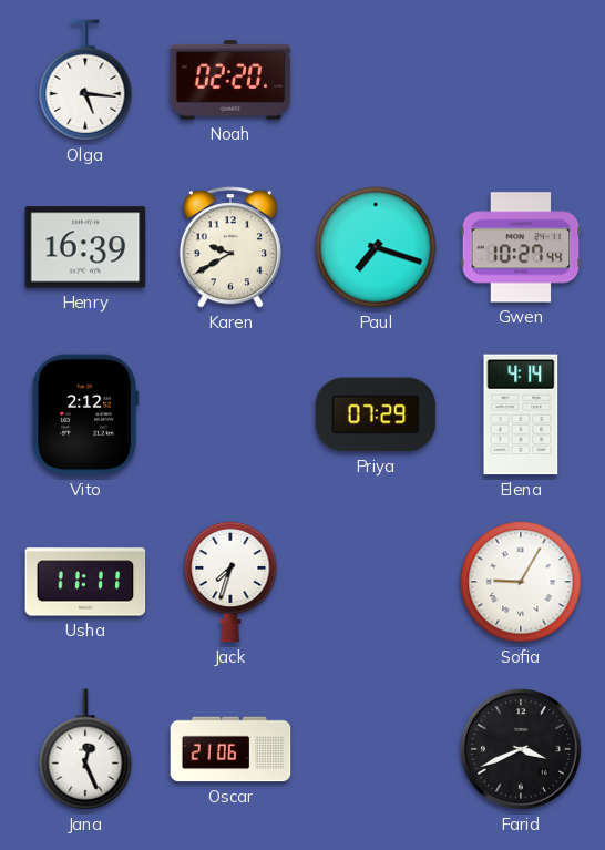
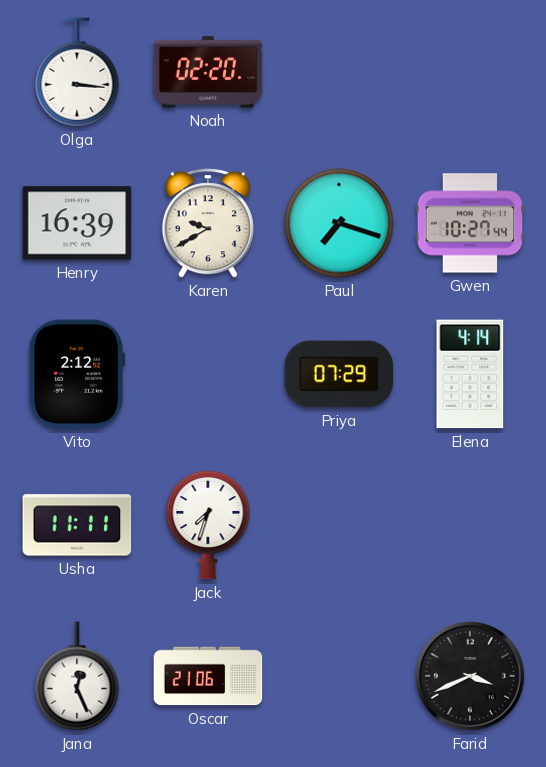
Olga: 5:16 -> 3:16 (77, 72)
Sofia: 9:05 -> none (521, 582)
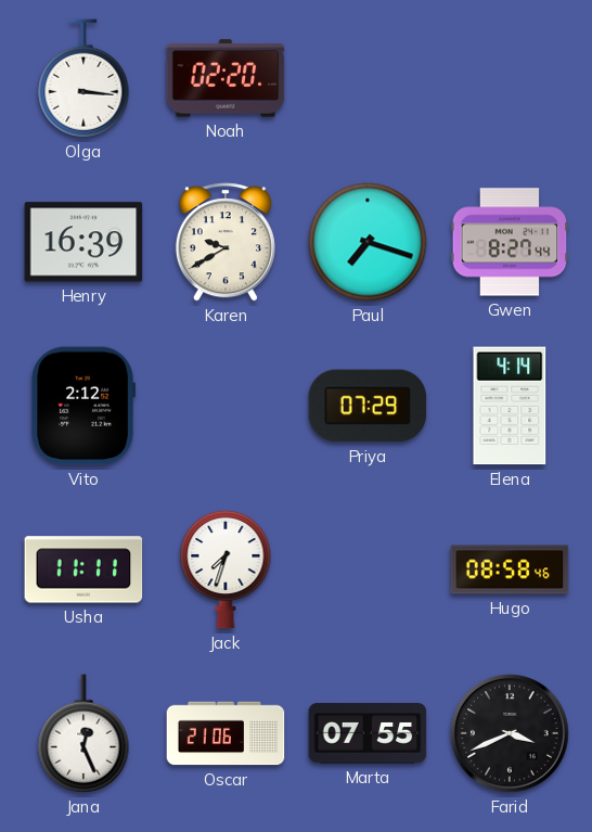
Gwen: 10:27 -> 8:27 (510, 242)
Hugo: none -> 08:58 (510, 569)
Marta: none -> 07:55 (368, 733)
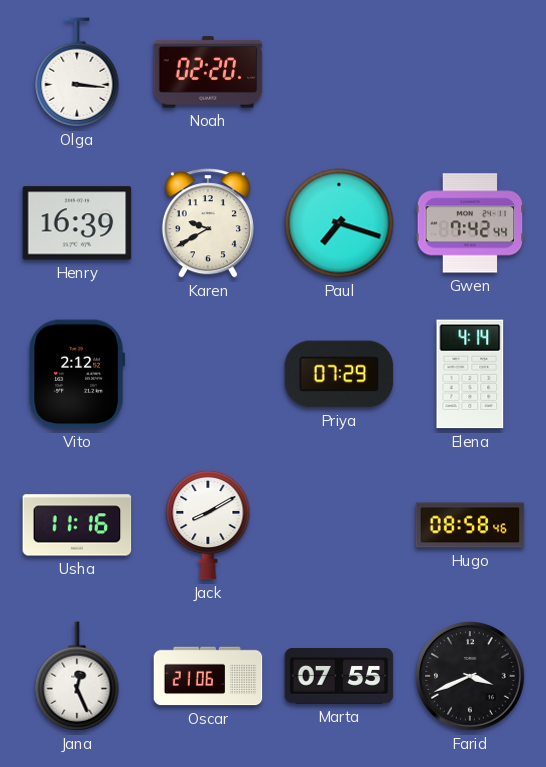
Gwen: 8:27 -> 7:42 (470, 223)
Usha: 11:11 -> 11:16 (77, 525)
Jack: 7:33 -> 8:10 (208, 525)
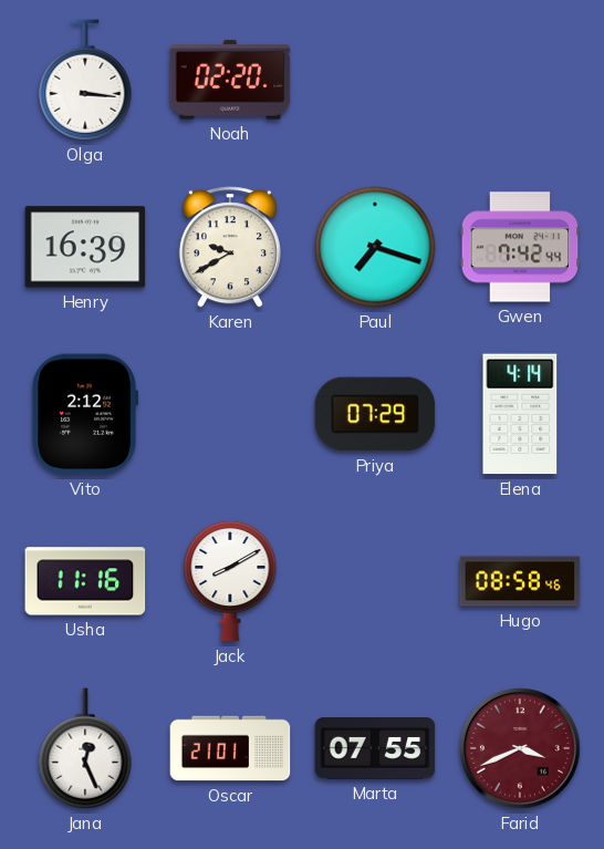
Oscar: 21:06 -> 21:01 (230, 748)
Farid dial: black -> burgundy (520, 748)
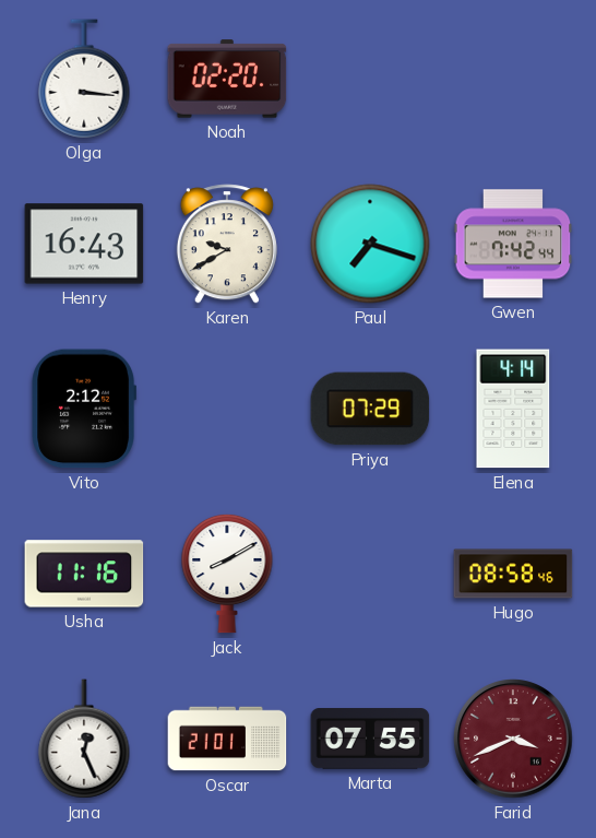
Henry: 16:39 -> 16:43 (84, 244)
